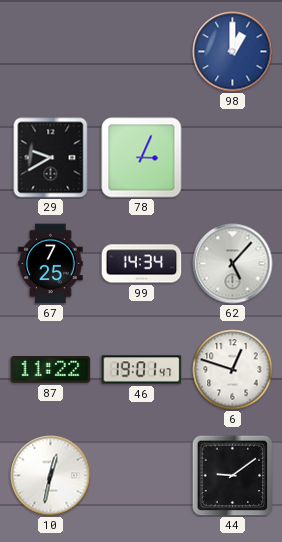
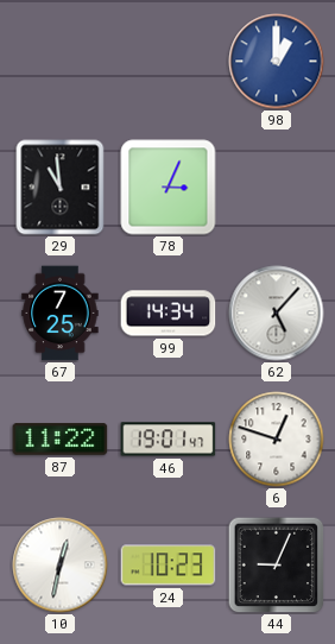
29: 9:40 -> 10:59 (61, 188)
24: none -> 10:23 (169, 566)
44: 9:09 -> 9:04 (276, 564)
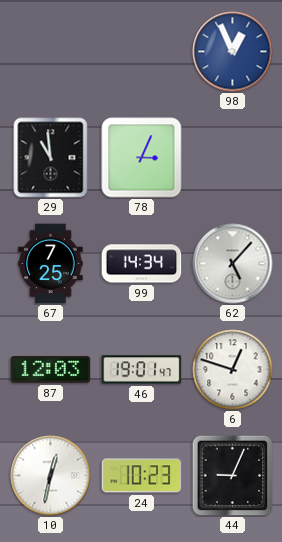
98: 1:00 -> 12:56 (233, 52)
87: 11:22 -> 12:03 (51, 370)
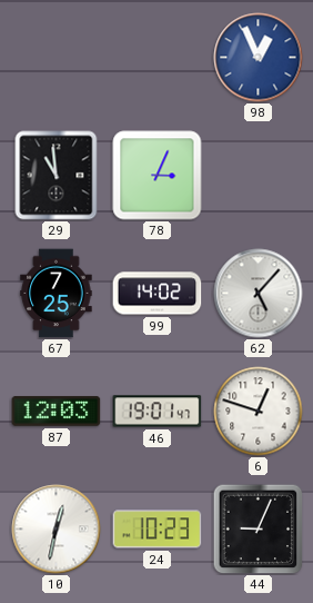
99: 14:34 -> 14:02 (158, 294)
